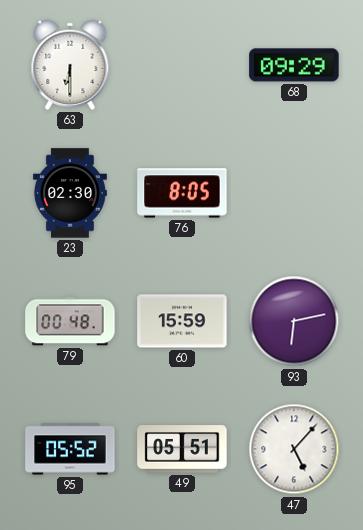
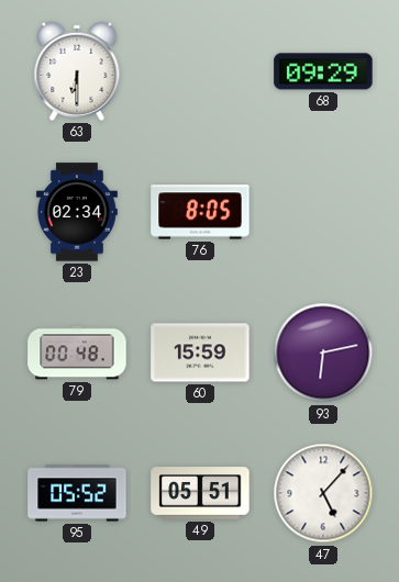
23: 02:30 -> 02:34 (77, 212)
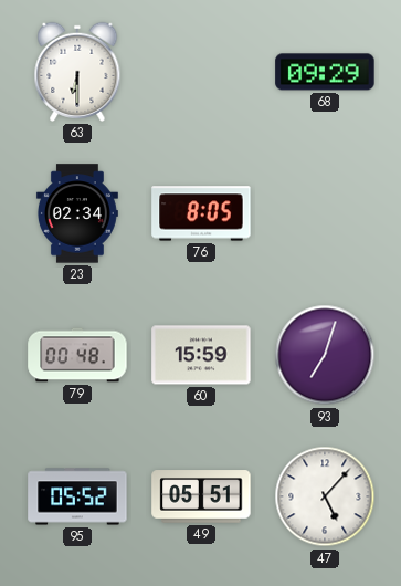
93: 6:13 -> 7:03 (325, 355)
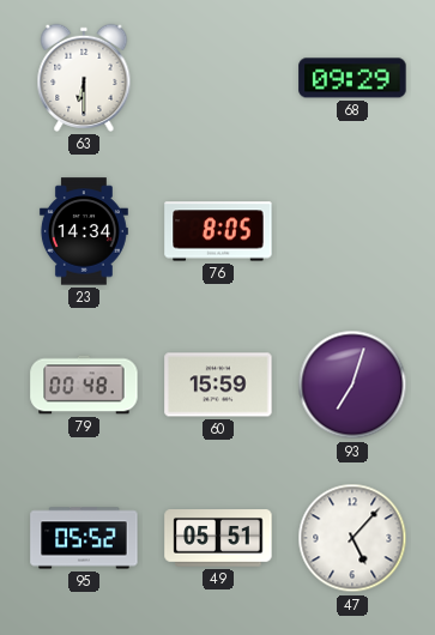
23: 02:34 -> 14:34 (84, 231)
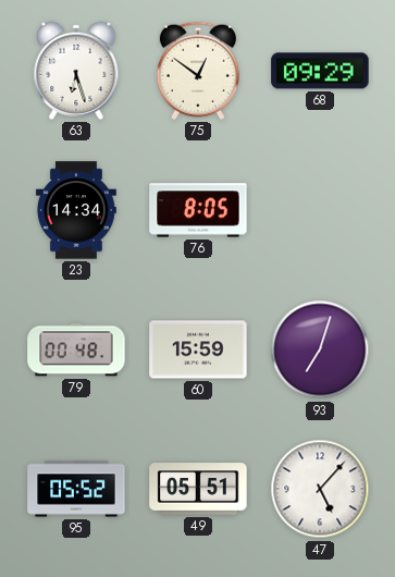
63: 6:30 -> 6:27 (76, 71)
75: none -> 12:51 (198, 71)
